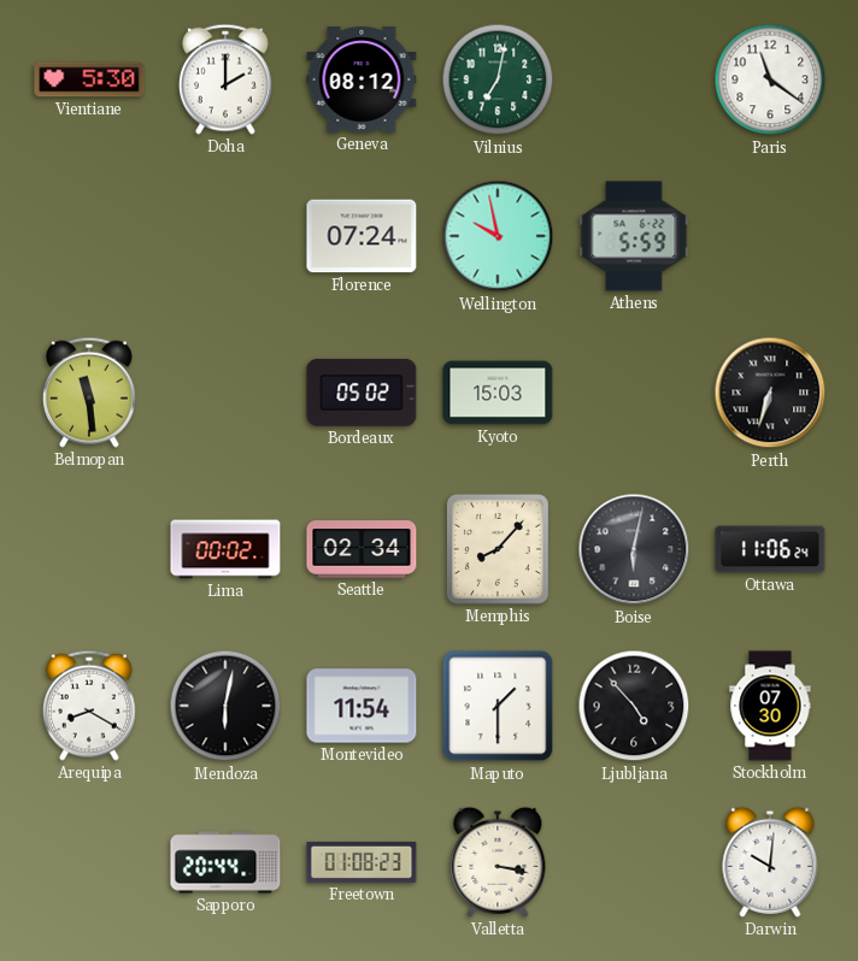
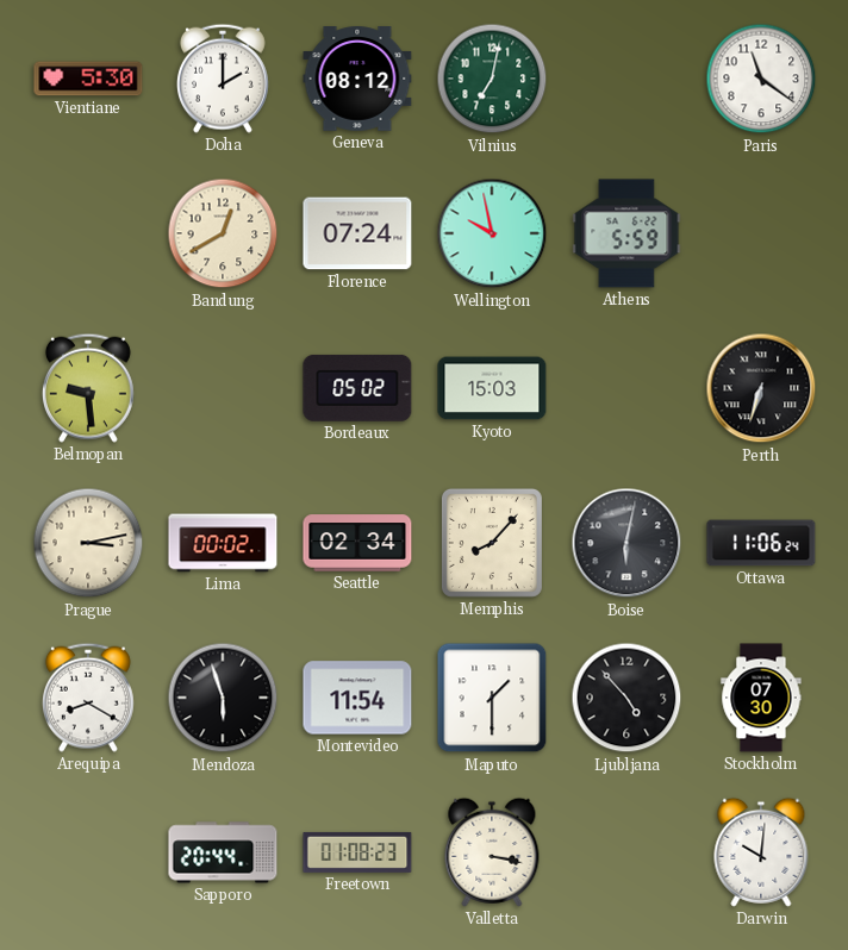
Bandung: none -> 12:40 (223, 233)
Belmopan: 11:29 -> 9:29 (88, 388)
Prague: none -> 3:13 (88, 543)
Mendoza: 6:02 -> 5:57 (223, 698)
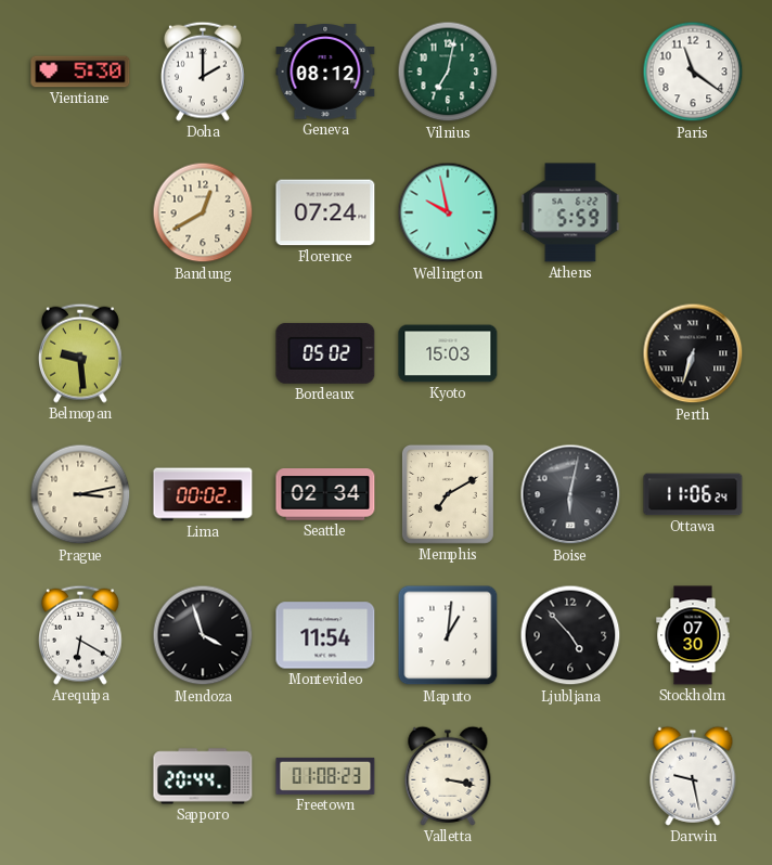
Memphis: 8:07 -> 7:10 (448, 494)
Arequipa: 8:20 -> 6:20 (80, 635)
Mendoza: 5:57 -> 3:57 (203, 635)
Maputo: 1:30 -> 1:01 (448, 635)
Darwin: 10:01 -> 9:28 (693, 776)
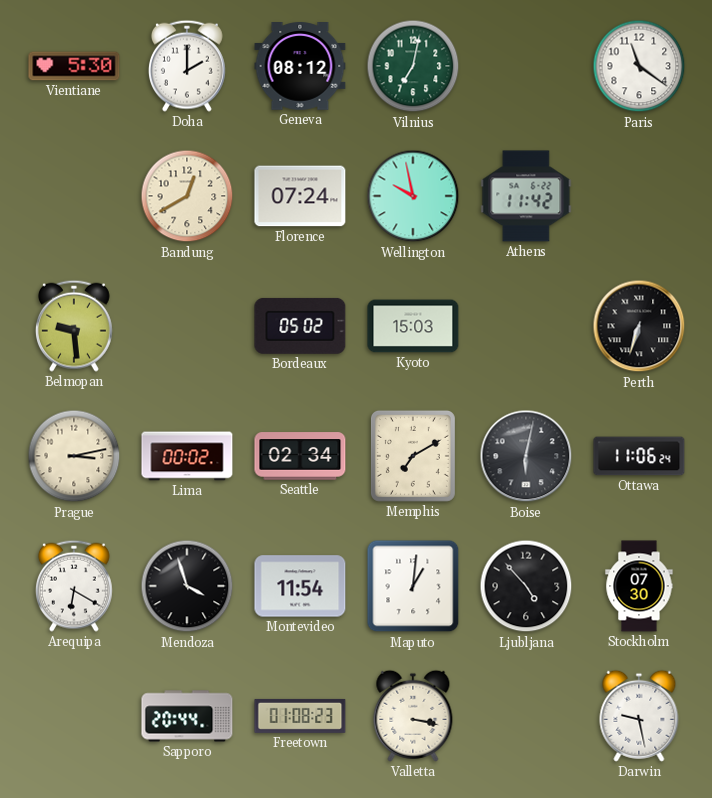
Athens: 5:59 -> 11:42 (526, 196)
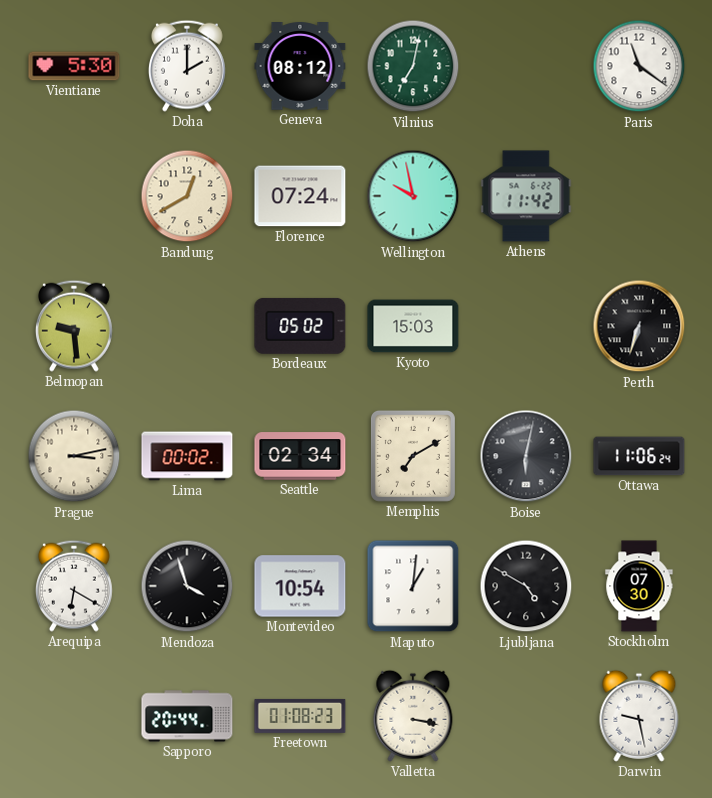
Montevideo: 11:54 -> 10:54 (300, 586)
Ljubljana: 4:53 -> 4:50 (526, 586)
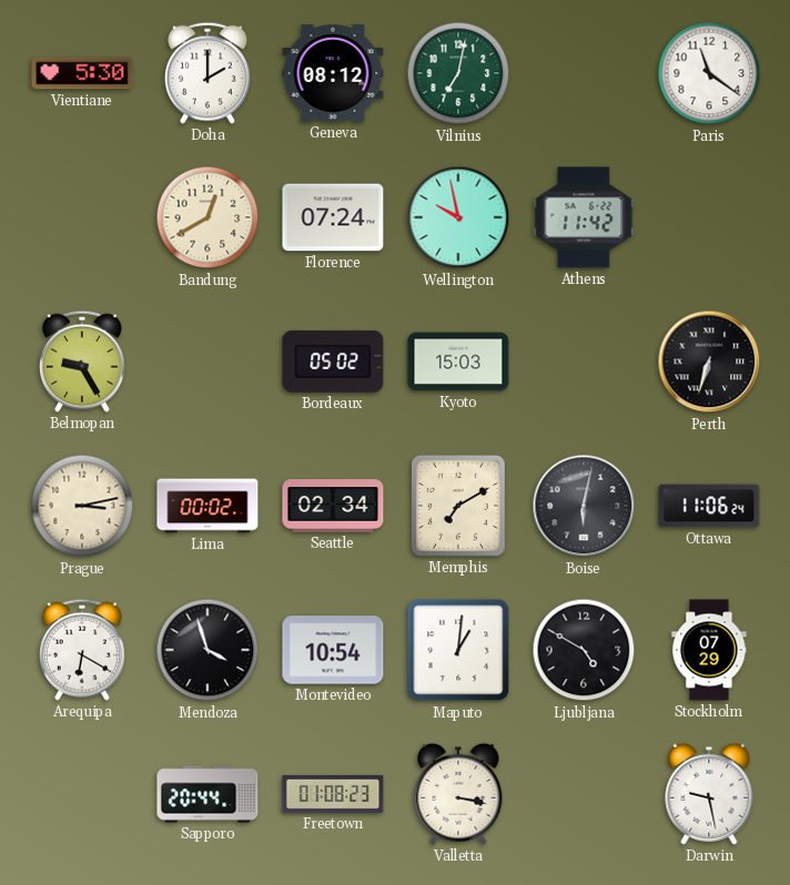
Belmopan: 9:29 -> 9:25 (82, 362)
Stockholm: 07:30 -> 07:29 (709, 650)
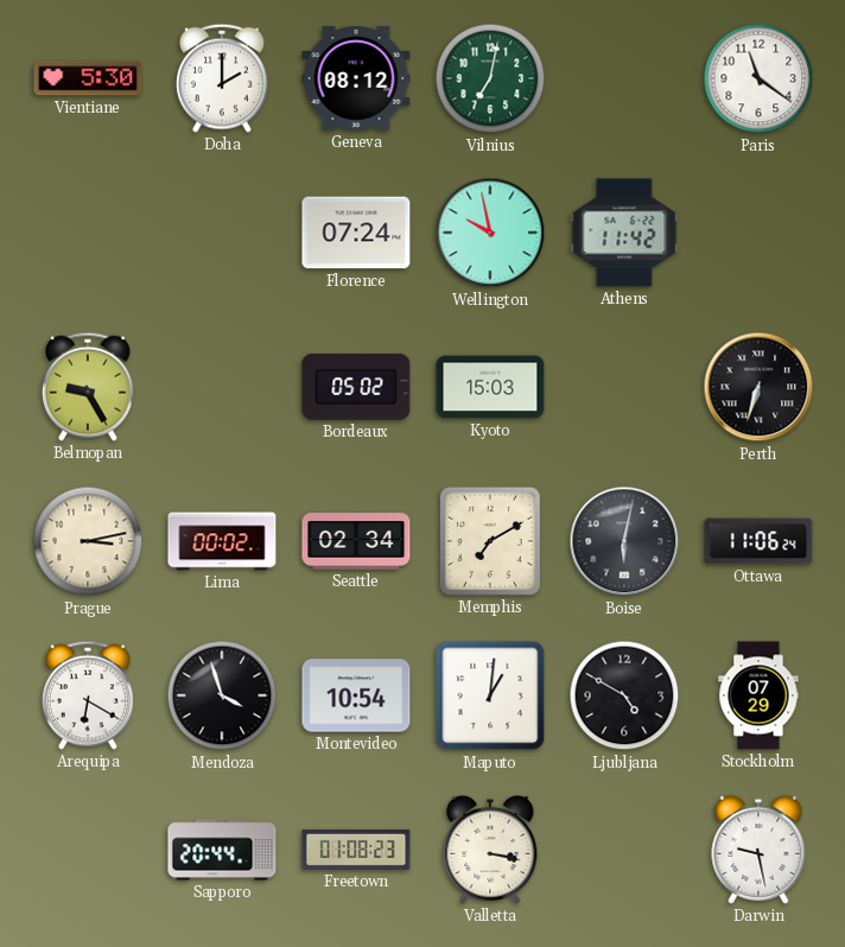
Bandung: 12:40 -> none (207, 217)
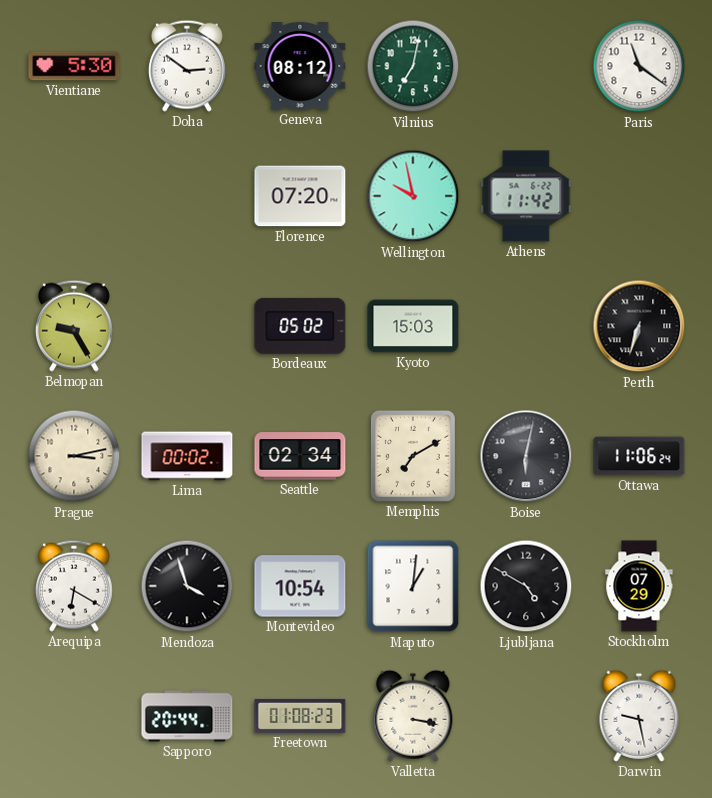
Doha: 2:00 -> 2:51 (187, 66)
Florence: 07:24 -> 07:20 (300, 196)
